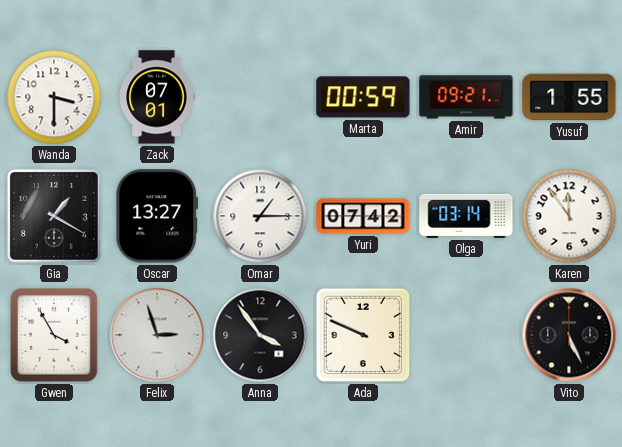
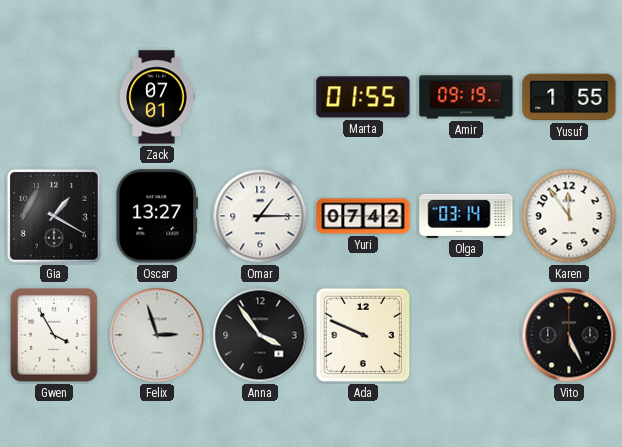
Wanda: 3:30 -> none (54, 97)
Marta: 00:59 -> 01:55 (363, 97)
Amir: 09:21 -> 09:19 (466, 97)
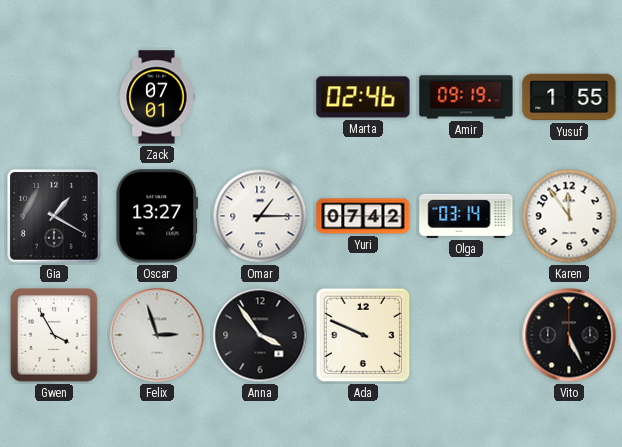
Marta: 01:55 -> 02:46 (363, 97)
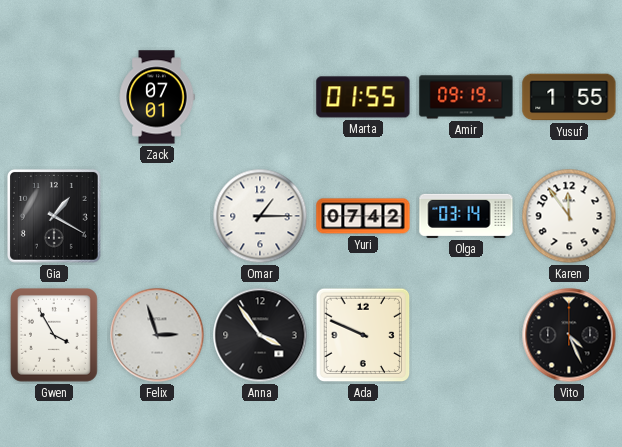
Marta: 02:46 -> 01:55 (363, 97)
Oscar: 13:27 -> none (156, 216)
Vito: 5:26 -> 4:26 (569, 335)
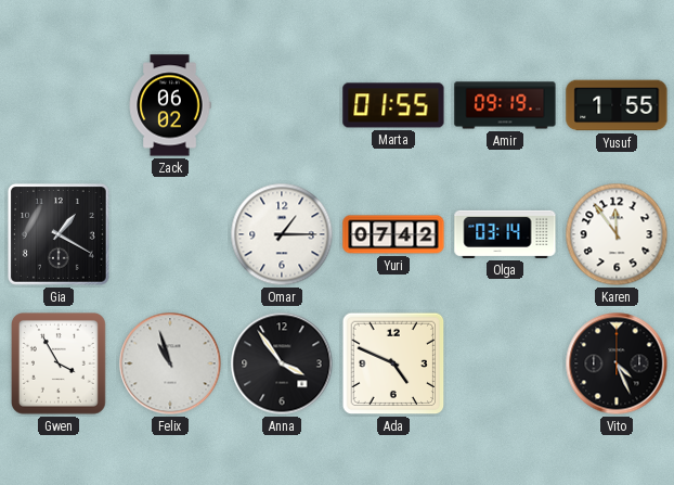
Zack: 07:01 -> 06:02 (170, 105)
Felix: 2:57 -> 10:57 (170, 363)
Ada: 9:49 -> 4:49 (393, 363)
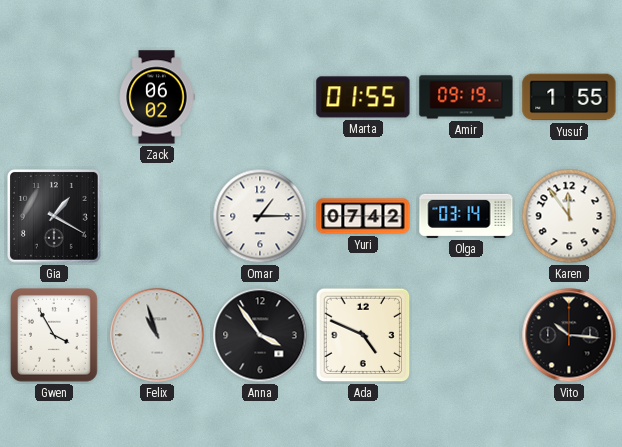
Vito: 4:26 -> 10:16 (569, 335)
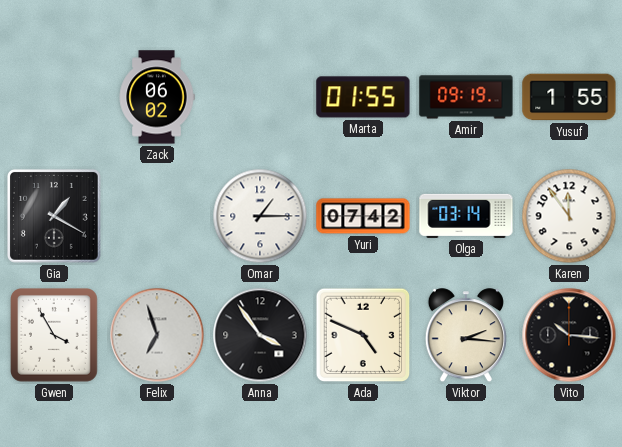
Felix: 10:57 -> 6:57 (157, 335)
Viktor: none -> 2:16 (466, 336)
